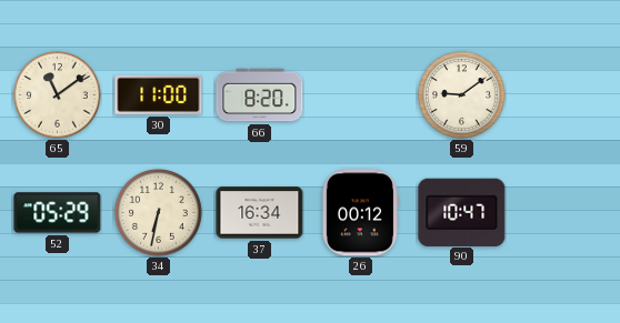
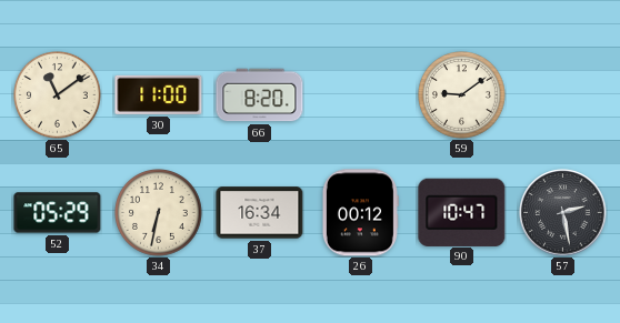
57: none -> 2:28 (563, 213)
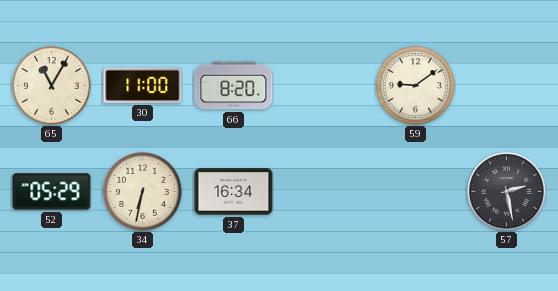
65: 11:09 -> 11:05 (52, 86)
26: 00:12 -> none (360, 213)
90: 10:47 -> none (462, 212)
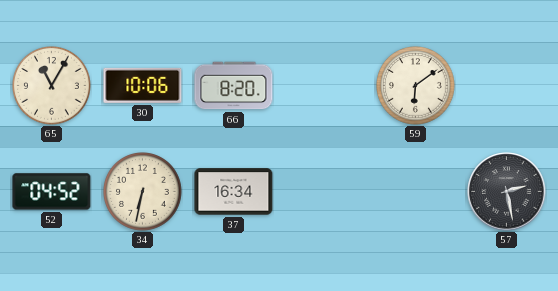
30: 11:00 -> 10:06 (143, 85)
59: 9:09 -> 6:09 (416, 86)
52: 05:29 -> 04:52 (52, 192)
